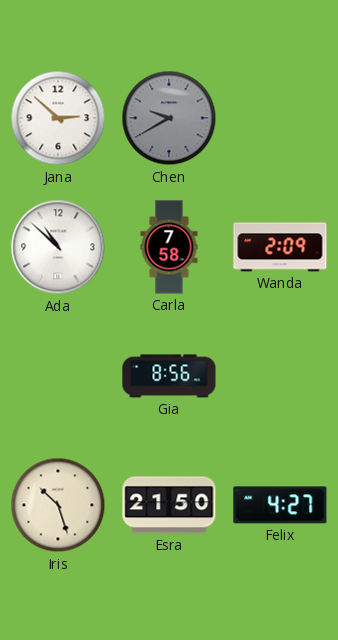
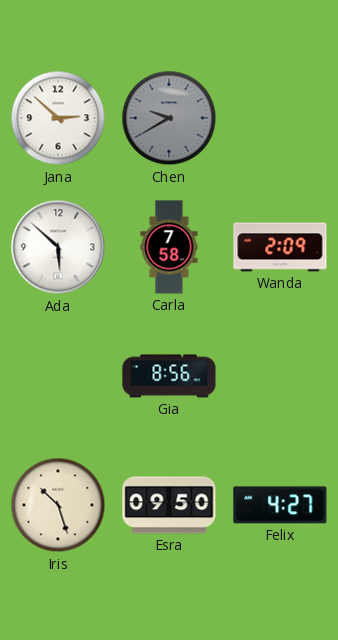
Ada: 10:52 -> 5:52 (58, 247)
Esra: 21:50 -> 09:50 (169, 505)
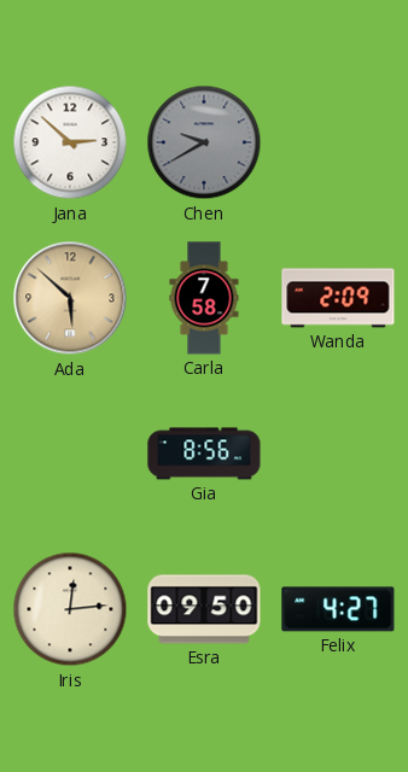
Ada dial: white -> champagne (70, 298)
Iris: 10:27 -> 12:14 (70, 609)
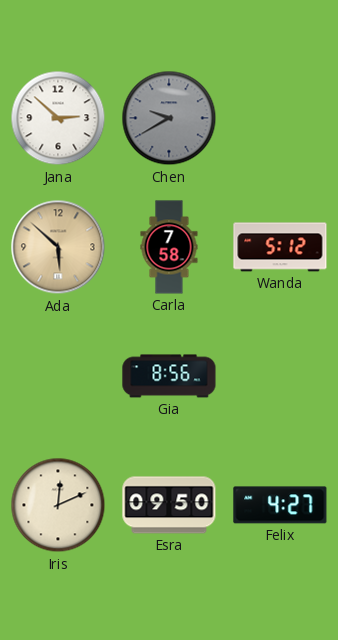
Wanda: 2:09 -> 5:12 (280, 247)
Iris: 12:14 -> 12:11 (58, 505)
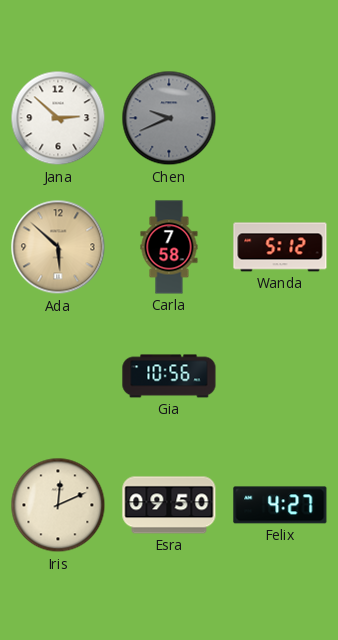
Chen: 9:40 -> 9:41 (169, 118)
Gia: 8:56 -> 10:56 (169, 376)
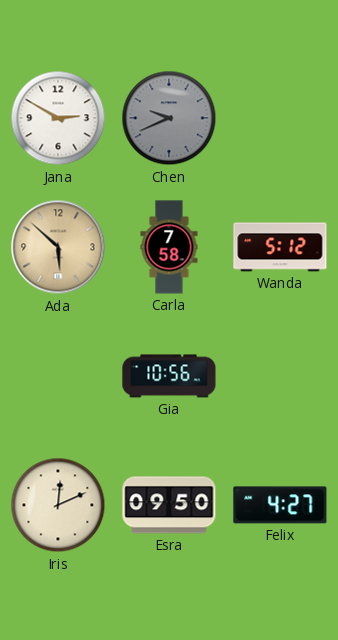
Jana: 2:52 -> 2:50 (58, 118)
